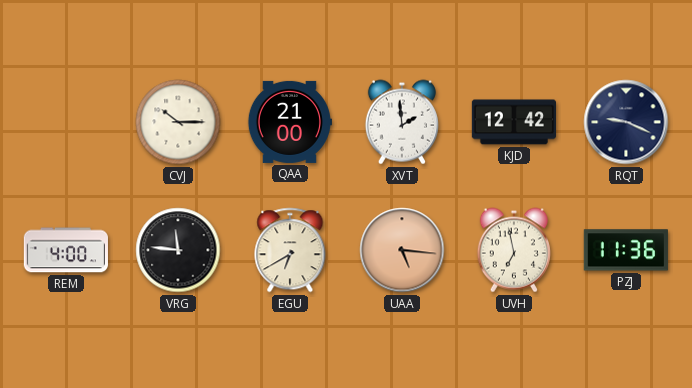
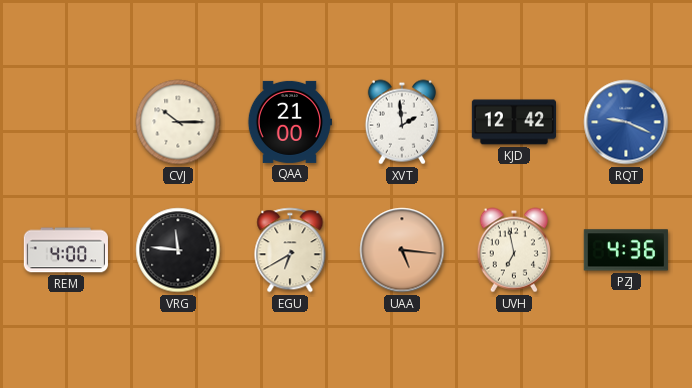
RQT dial: navy -> blue (626, 122)
PZJ: 11:36 -> 4:36 (626, 250)
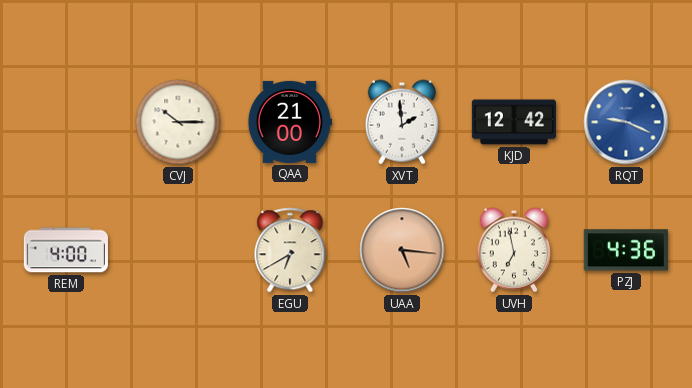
VRG: 11:46 -> none (178, 250)
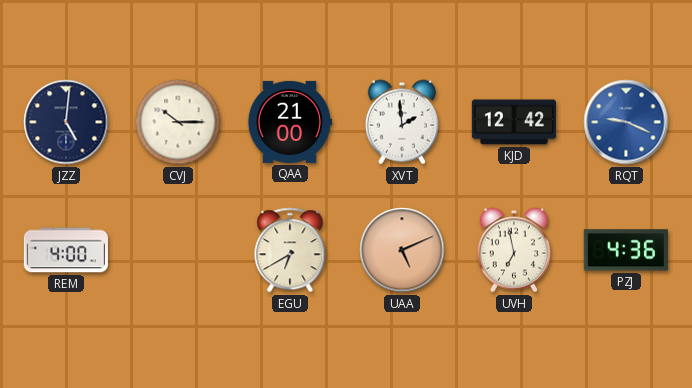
JZZ: none -> 5:01 (66, 122)
UAA: 5:16 -> 5:11 (402, 250)
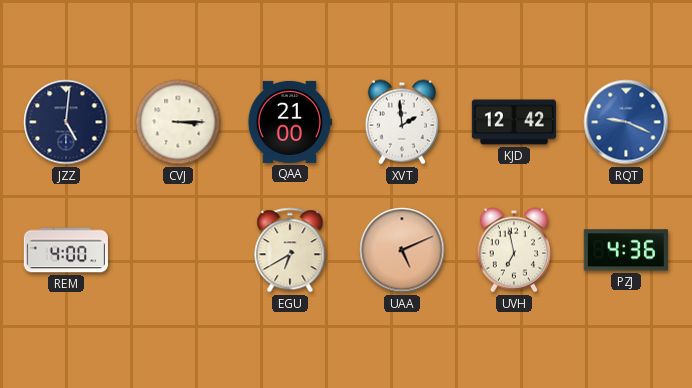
CVJ: 10:15 -> 3:15 (178, 122)
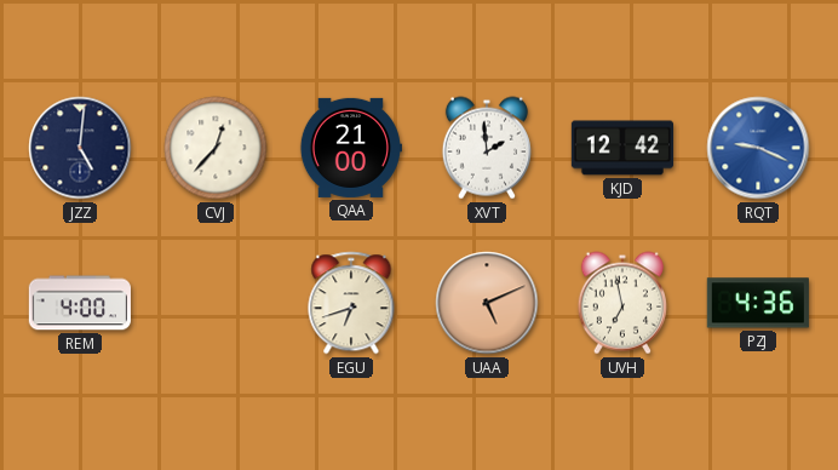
CVJ: 3:15 -> 12:37 (216, 148)
EGU: 6:40 -> 6:42 (351, 303)
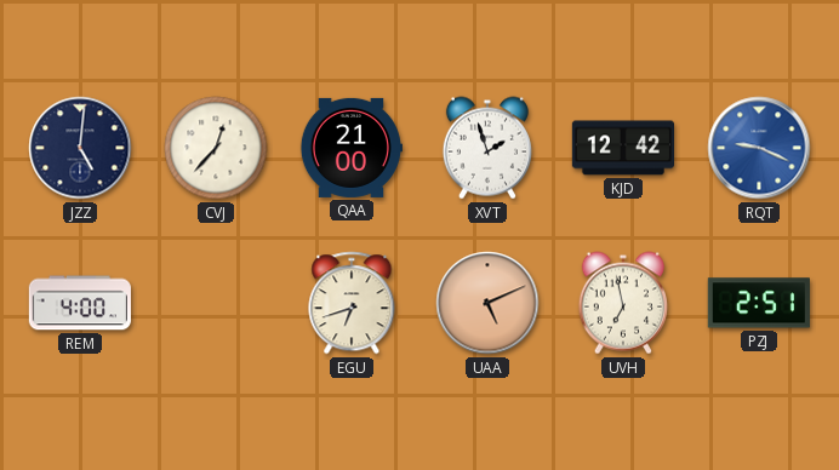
XVT: 1:59 -> 1:57 (487, 148)
PZJ: 4:36 -> 2:51 (759, 303)
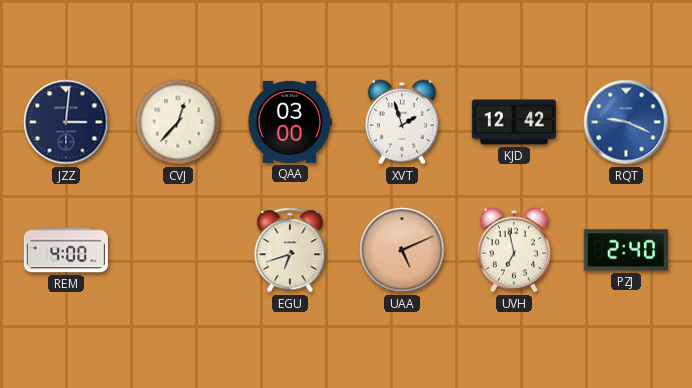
JZZ: 5:01 -> 3:01 (66, 122)
QAA: 21:00 -> 03:00 (289, 122)
PZJ: 2:51 -> 2:40 (626, 250)
